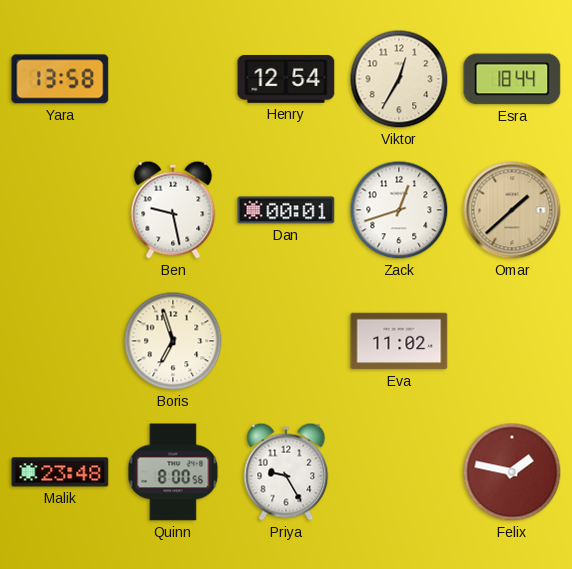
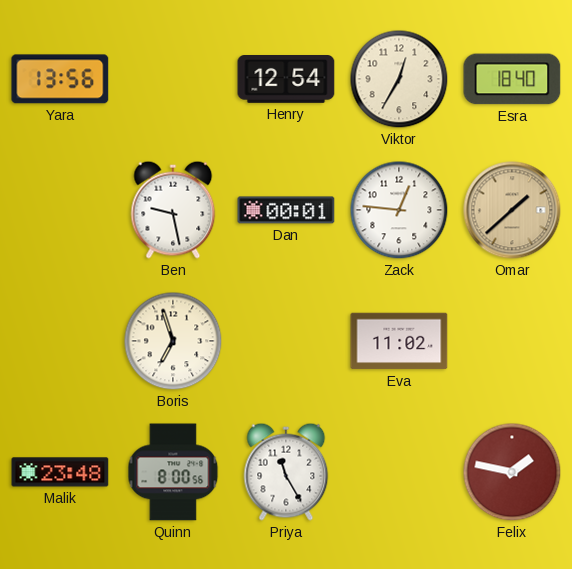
Yara: 13:58 -> 13:56 (60, 79)
Esra: 18:44 -> 18:40 (512, 79)
Zack: 12:42 -> 12:46 (399, 210)
Priya: 9:25 -> 11:25 (286, 472)
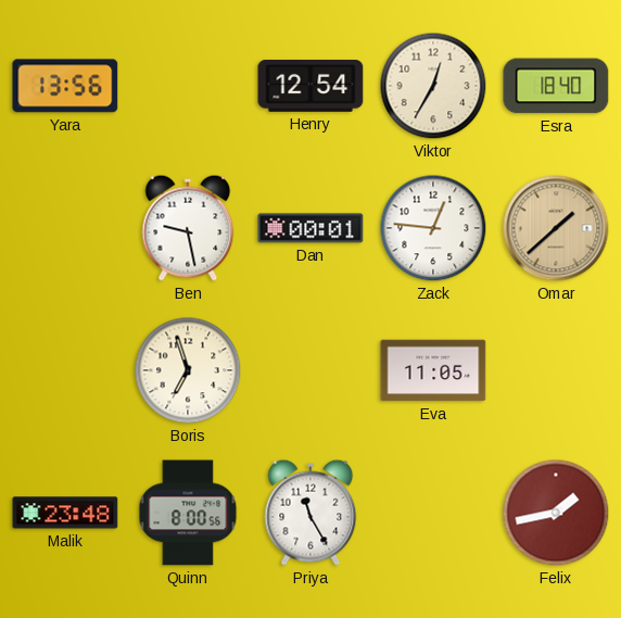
Eva: 11:02 -> 11:05 (433, 370)
Felix: 1:47 -> 1:43 (556, 513)
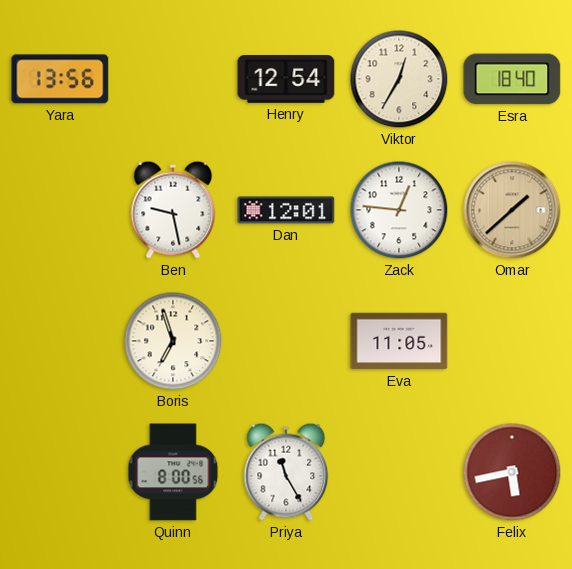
Dan: 00:01 -> 12:01 (286, 210)
Malik: 23:48 -> none (65, 513)
Felix: 1:43 -> 5:43 (512, 472)
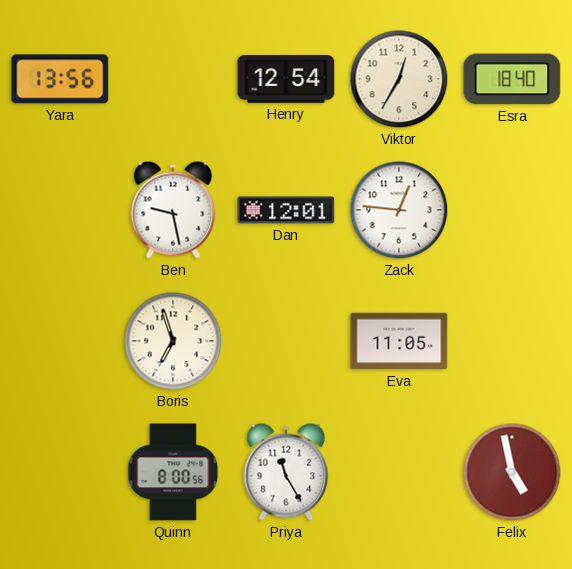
Omar: 1:38 -> none (512, 210)
Felix: 5:43 -> 4:58 (512, 472)
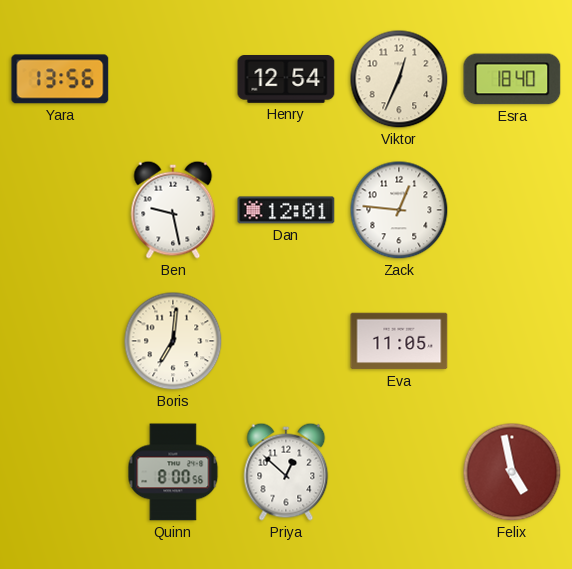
Viktor: 12:35 -> 12:34 (399, 79)
Boris: 6:57 -> 7:01 (173, 341)
Priya: 11:25 -> 12:52 (286, 472)
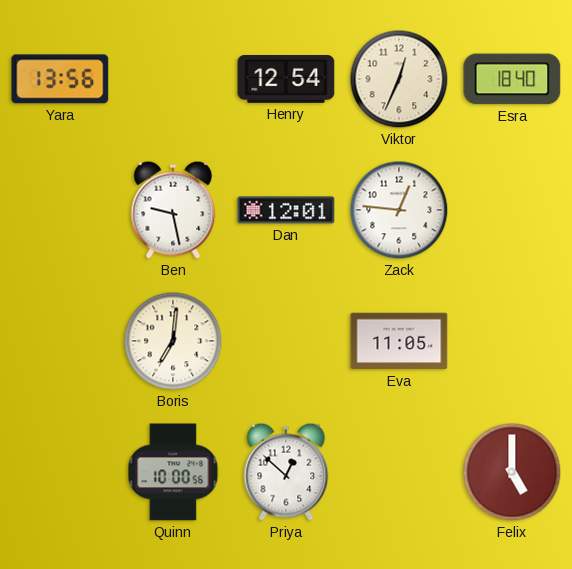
Quinn: 8:00 -> 10:00 (173, 472)
Felix: 4:58 -> 5:00 (512, 472)
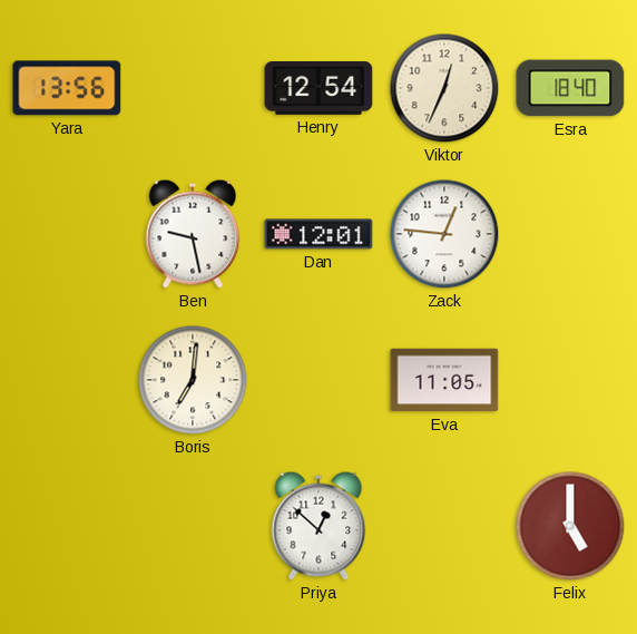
Quinn: 10:00 -> none (173, 472)
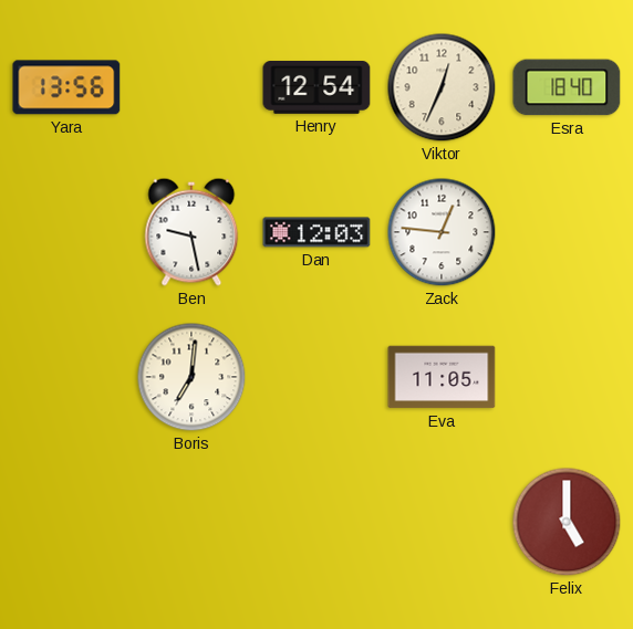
Dan: 12:01 -> 12:03 (316, 232)
Priya: 12:52 -> none (318, 526)
